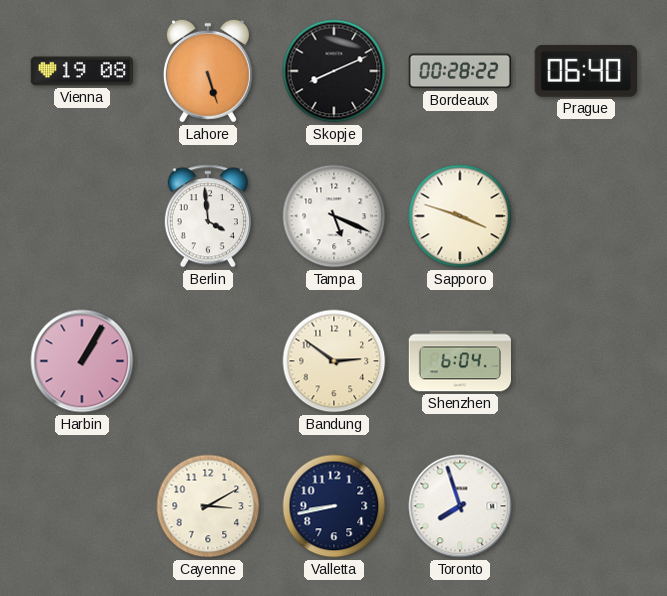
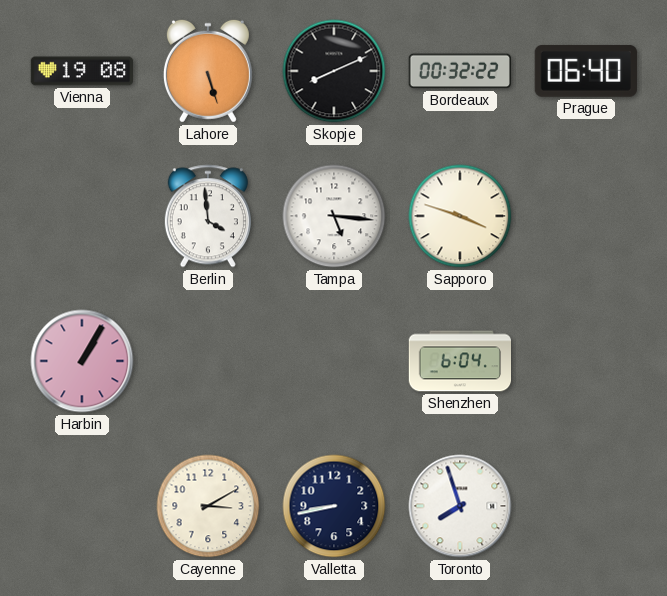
Bordeaux: 00:28 -> 00:32 (459, 71)
Tampa: 5:19 -> 5:16 (334, 216)
Bandung: 2:51 -> none (334, 361)
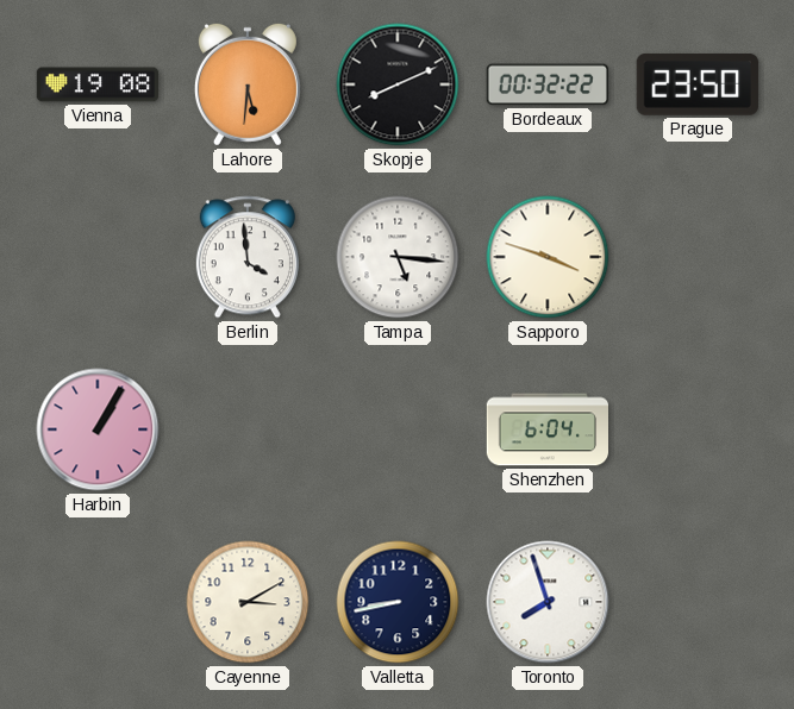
Lahore: 5:27 -> 5:31 (248, 84)
Prague: 06:40 -> 23:50 (698, 84)
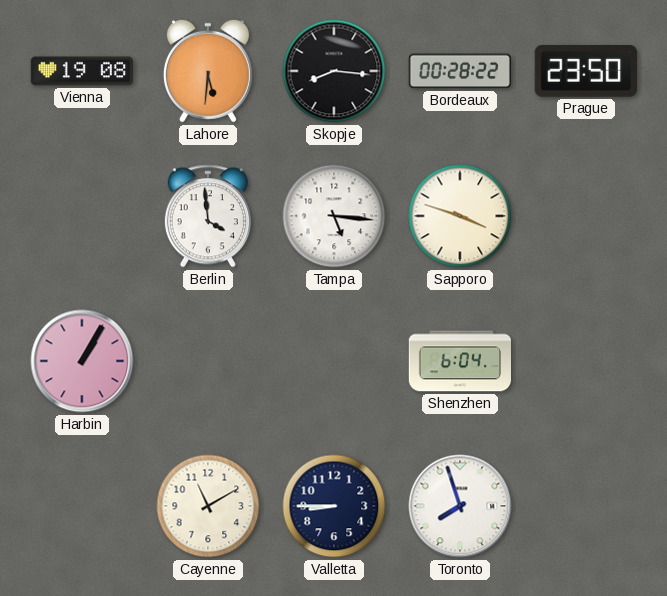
Skopje: 8:11 -> 8:16 (334, 71)
Bordeaux: 00:32 -> 00:28 (459, 71)
Cayenne: 3:10 -> 11:10 (208, 506)
Valletta: 8:43 -> 8:45 (334, 506)
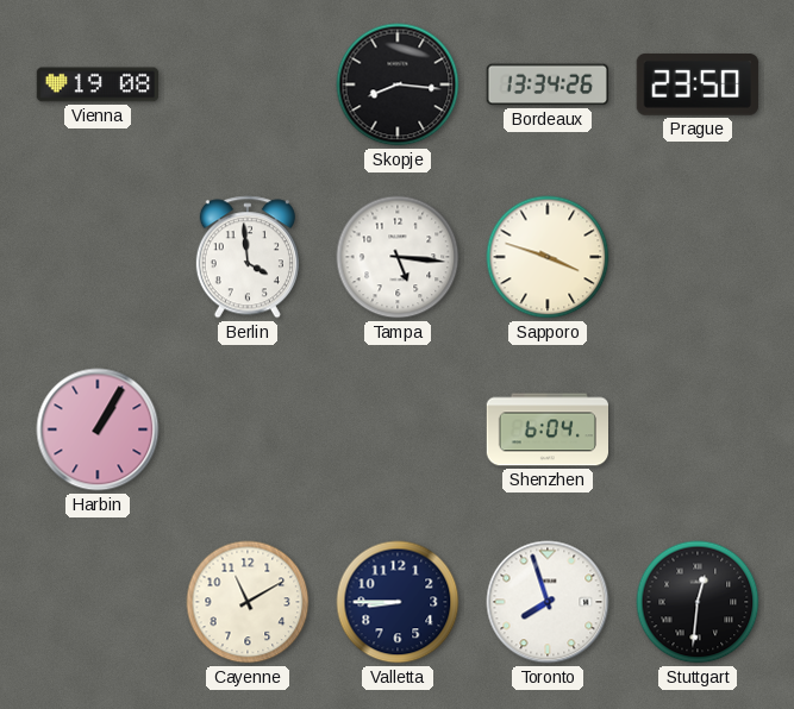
Lahore: 5:31 -> none (208, 71)
Bordeaux: 00:28 -> 13:34 (546, 84)
Stuttgart: none -> 12:31 (698, 602)
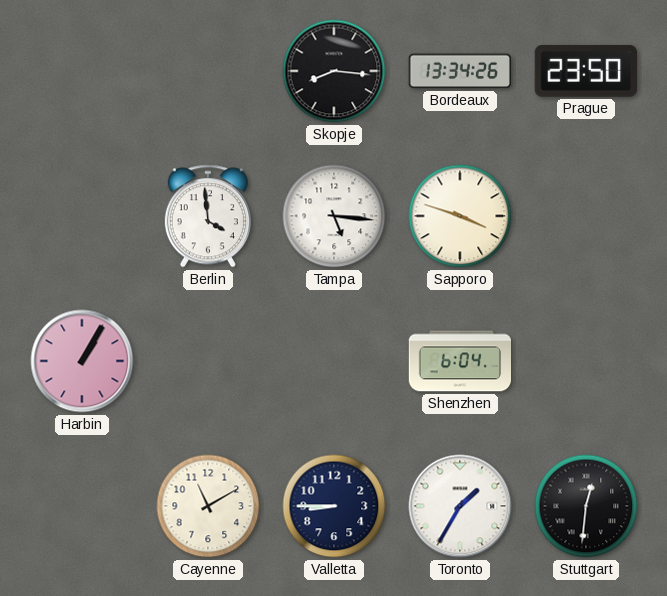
Vienna: 19:08 -> none (96, 84)
Toronto: 7:57 -> 1:35 (460, 506)
